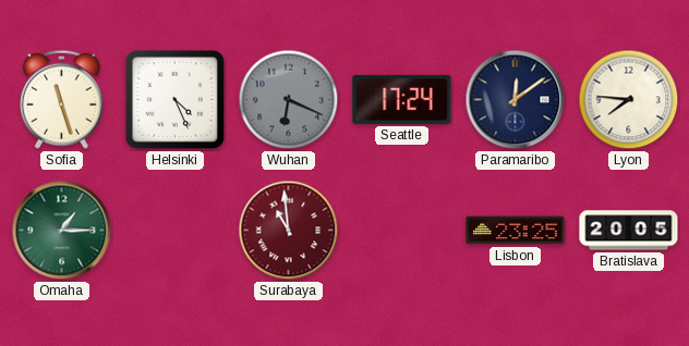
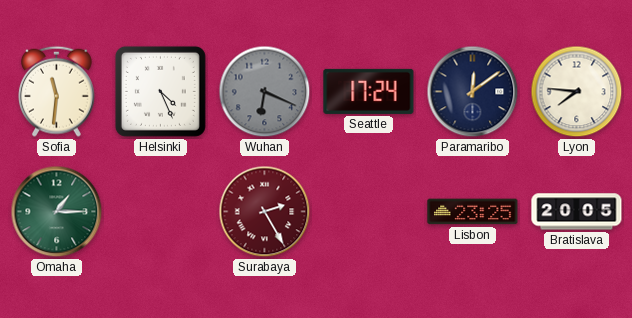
Sofia: 11:27 -> 11:31 (56, 91)
Surabaya: 10:59 -> 2:25 (265, 212)
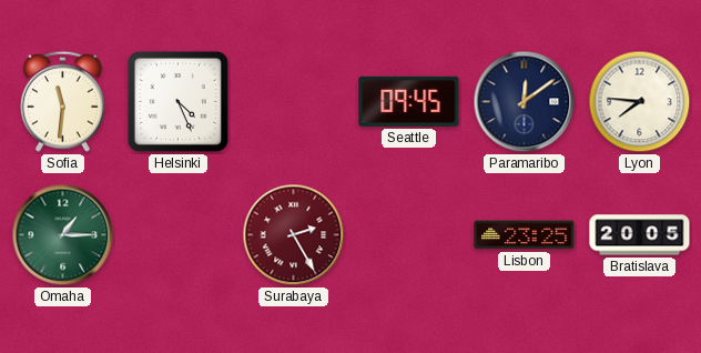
Wuhan: 6:19 -> none (265, 92)
Seattle: 17:24 -> 09:45 (409, 101)
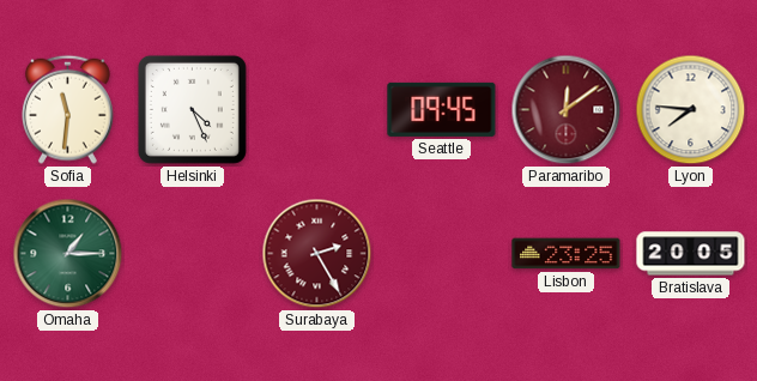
Paramaribo dial: navy -> burgundy (567, 110)
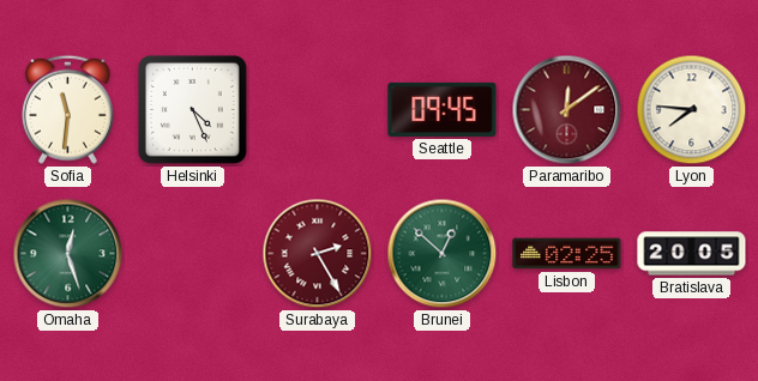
Omaha: 1:15 -> 12:27 (68, 254)
Brunei: none -> 12:52 (443, 254)
Lisbon: 23:25 -> 02:25 (567, 254)
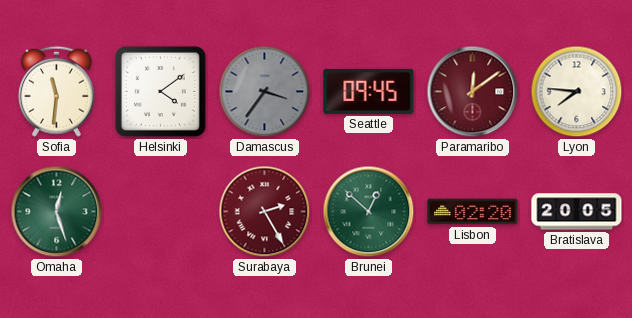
Helsinki: 4:26 -> 4:09 (160, 91)
Damascus: none -> 3:36 (265, 92)
Lisbon: 02:25 -> 02:20 (473, 212)
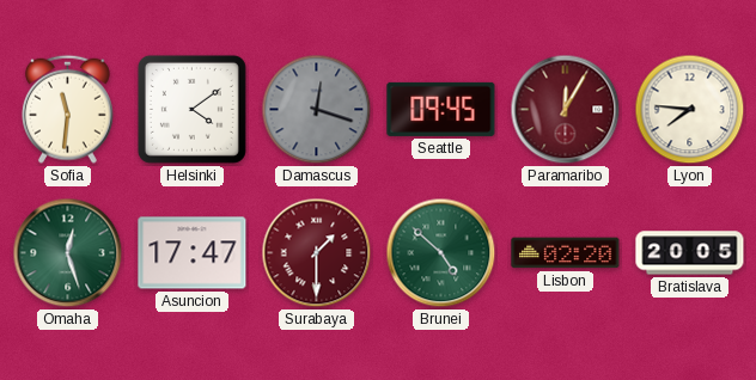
Damascus: 3:36 -> 12:18 (317, 110)
Paramaribo: 12:09 -> 12:05 (566, 110)
Asuncion: none -> 17:47 (193, 253)
Surabaya: 2:25 -> 1:30 (317, 253)
Brunei: 12:52 -> 4:52 (441, 253)
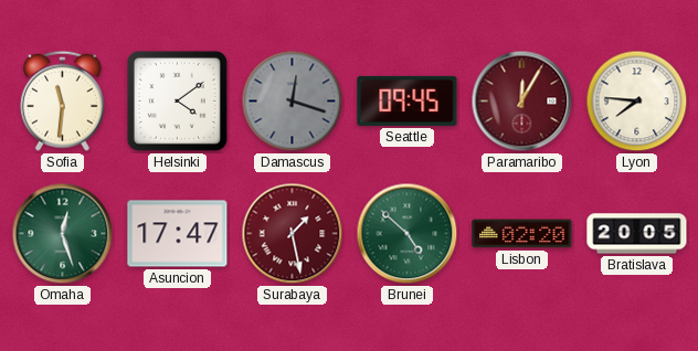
Surabaya: 1:30 -> 1:28 (293, 234)
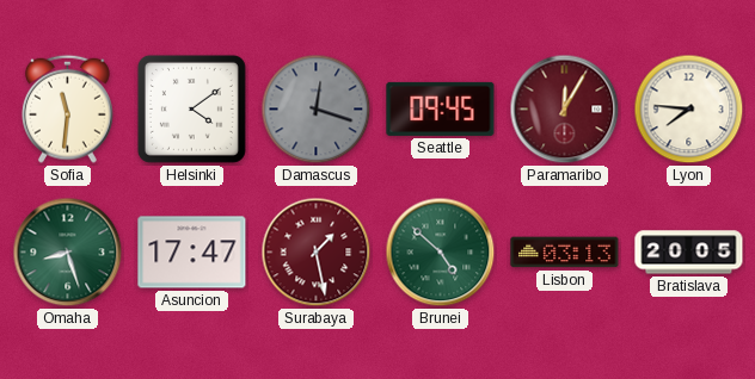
Omaha: 12:27 -> 8:27 (68, 253)
Lisbon: 02:20 -> 03:13 (565, 253)
